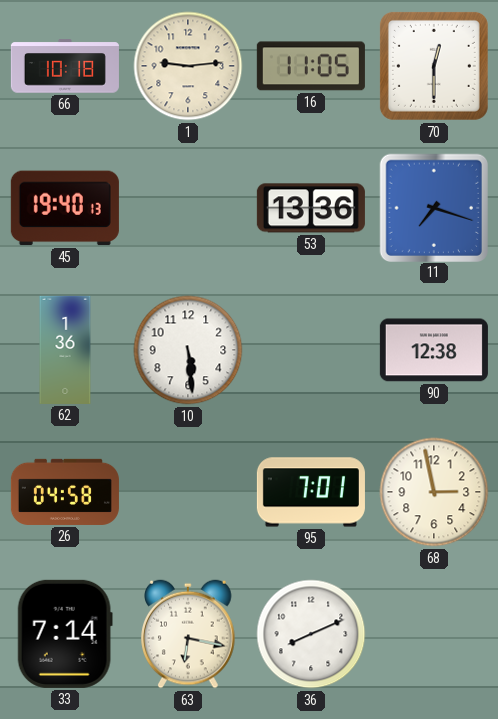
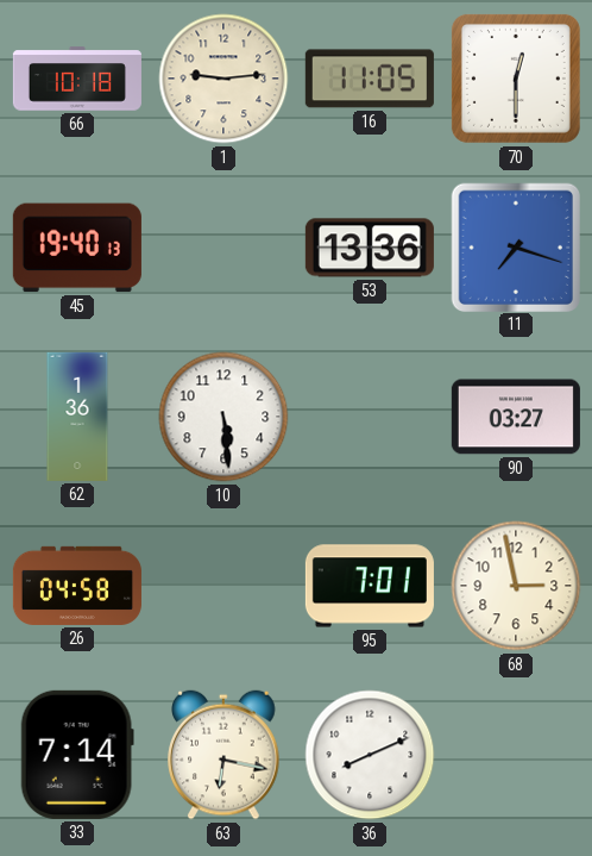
90: 12:38 -> 03:27 (516, 417)
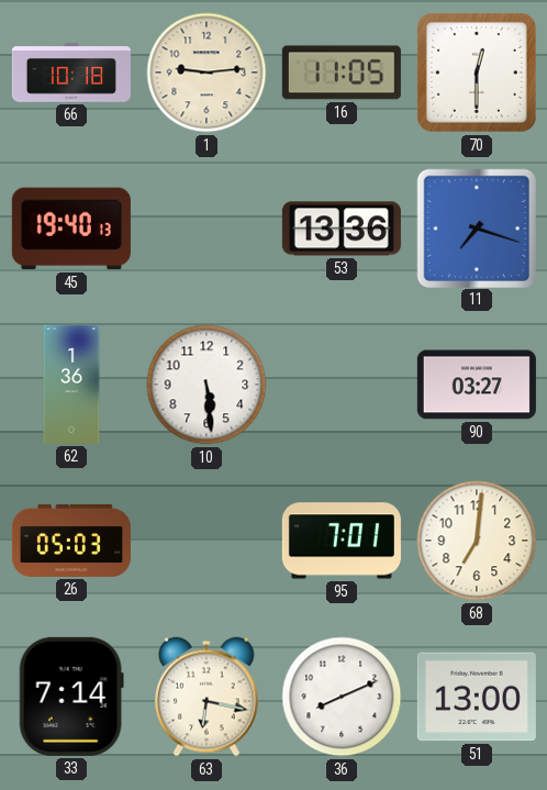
26: 04:58 -> 05:03 (71, 541)
68: 2:58 -> 7:01 (477, 541)
51: none -> 13:00 (477, 697)
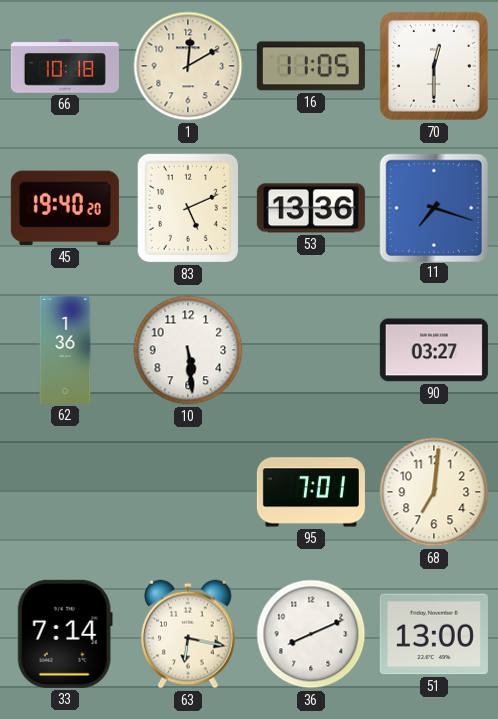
1: 9:14 -> 12:10 (188, 66)
45: 19:40:13 -> 19:40:20 (65, 208)
83: none -> 5:11 (188, 208)
26: 05:03 -> none (71, 541)
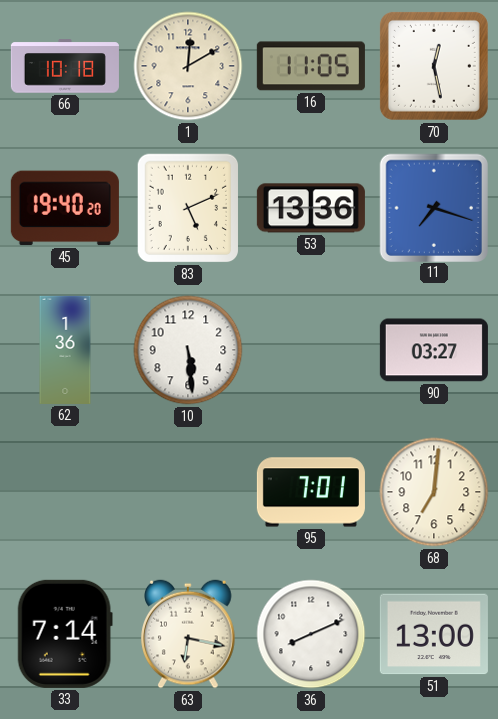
70: 12:30 -> 12:28 (434, 66)
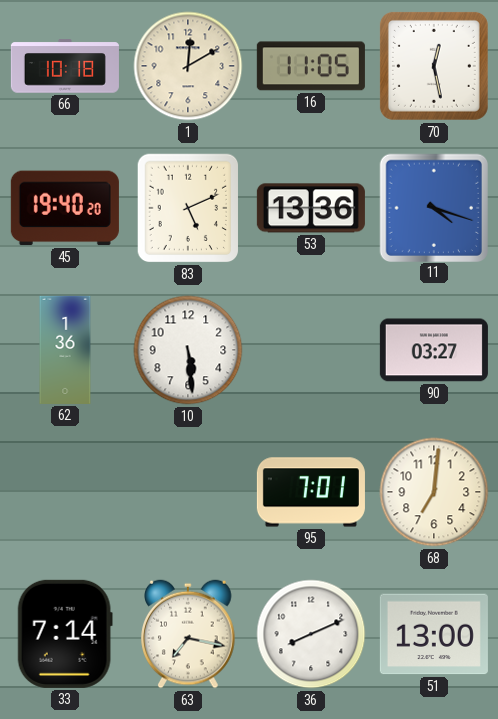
11: 7:18 -> 4:18 (433, 207)
63: 6:17 -> 7:17 (188, 634)
